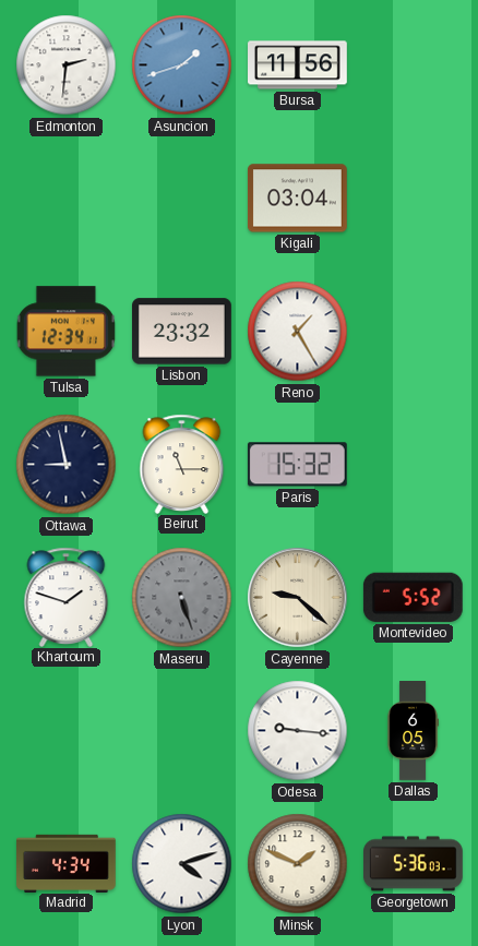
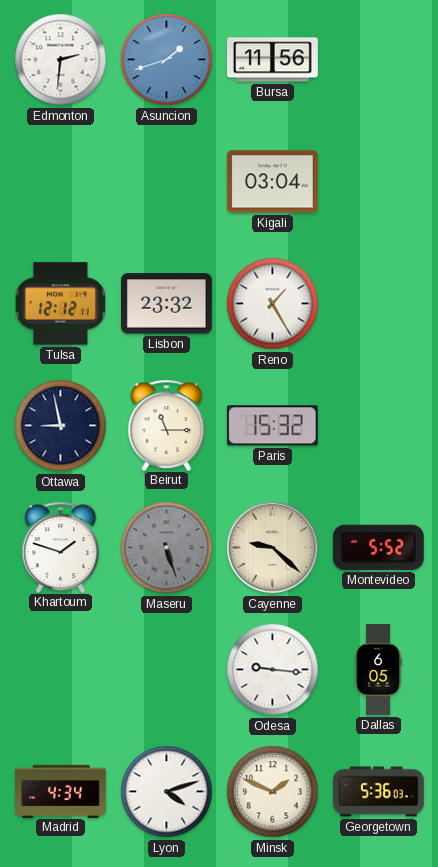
Tulsa: 12:34 -> 12:12 (60, 304)
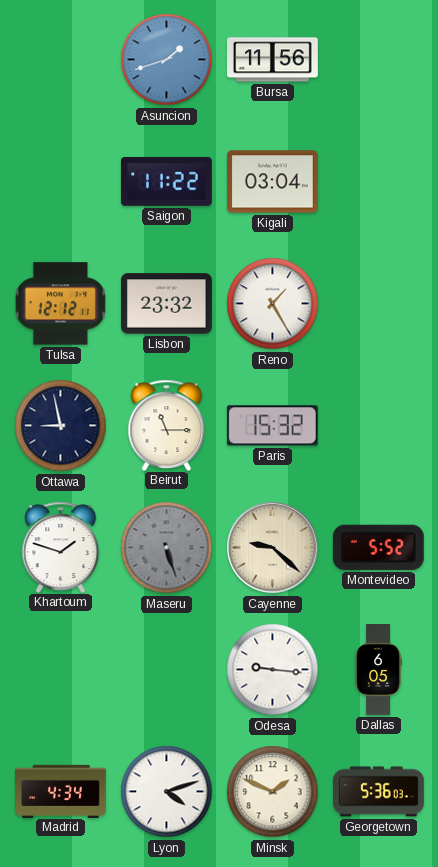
Edmonton: 2:31 -> none (61, 60)
Saigon: none -> 11:22 (167, 181)
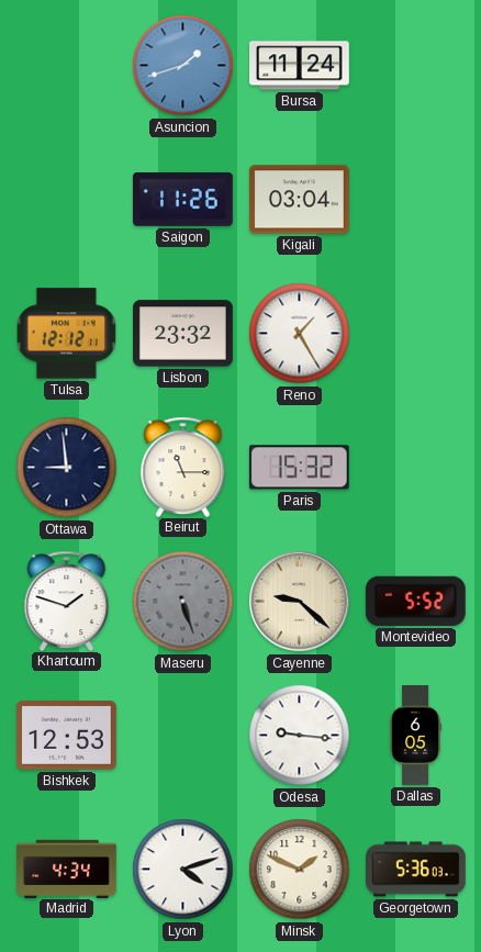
Bursa: 11:56 -> 11:24 (300, 66)
Saigon: 11:22 -> 11:26 (183, 199)
Ottawa: 8:58 -> 8:59 (67, 468)
Bishkek: none -> 12:53 (67, 736)
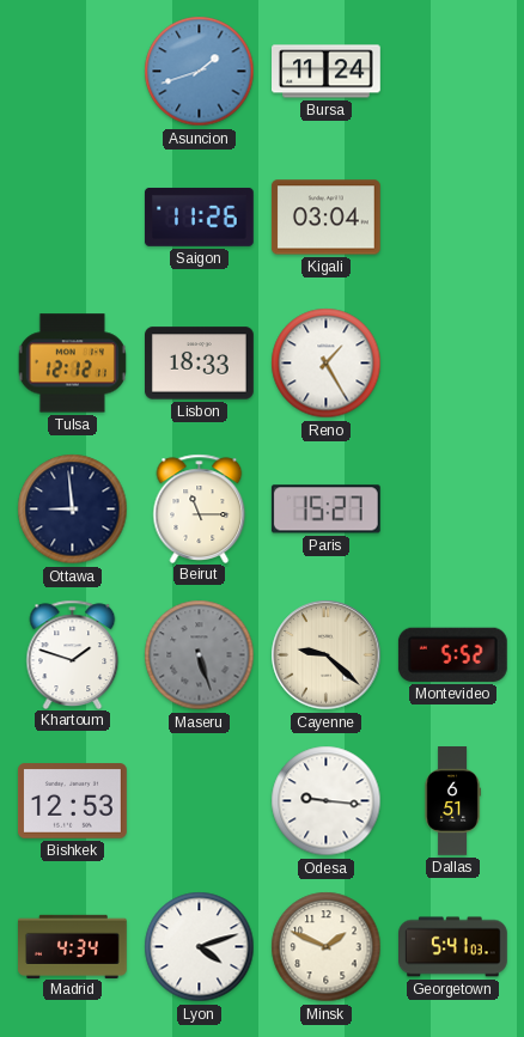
Lisbon: 23:32 -> 18:33 (200, 364)
Paris: 15:32 -> 15:27 (325, 510)
Dallas: 6:05 -> 6:51 (452, 801)
Georgetown: 5:36 -> 5:41 (453, 947)
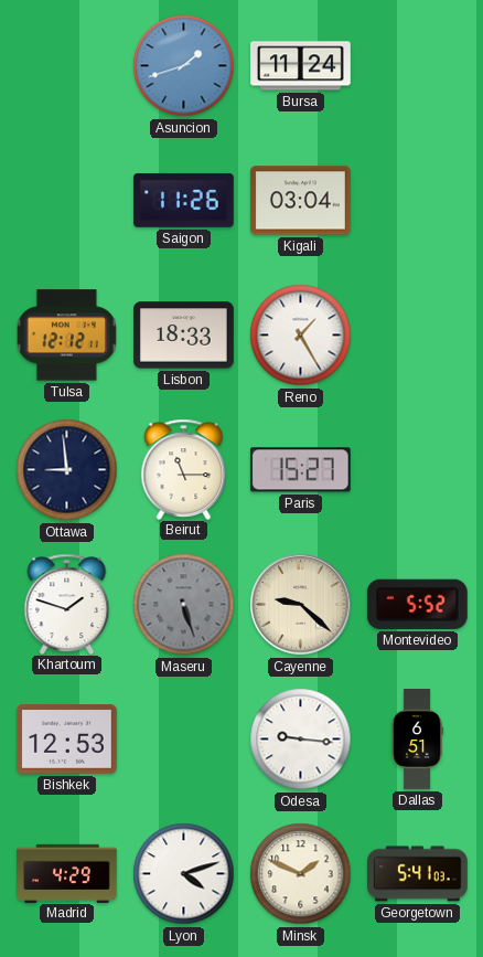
Madrid: 4:34 -> 4:29 (67, 873)
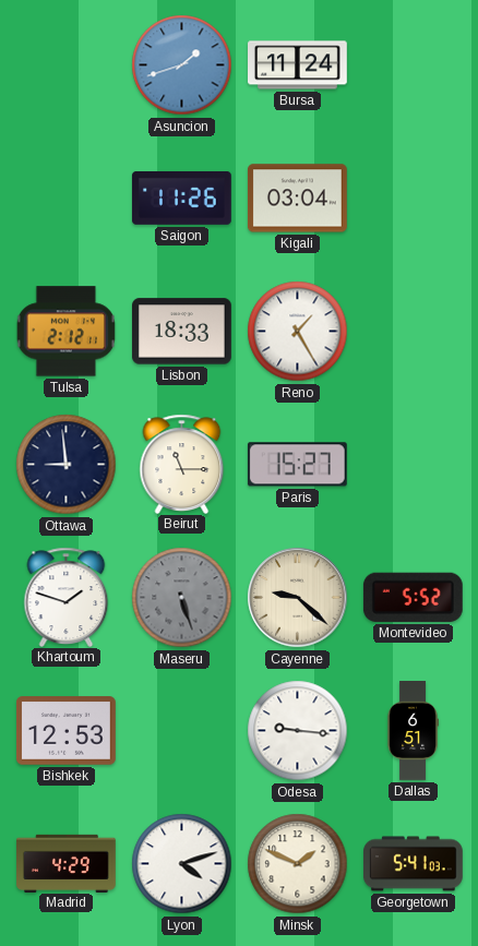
Tulsa: 12:12 -> 2:12 (65, 332)
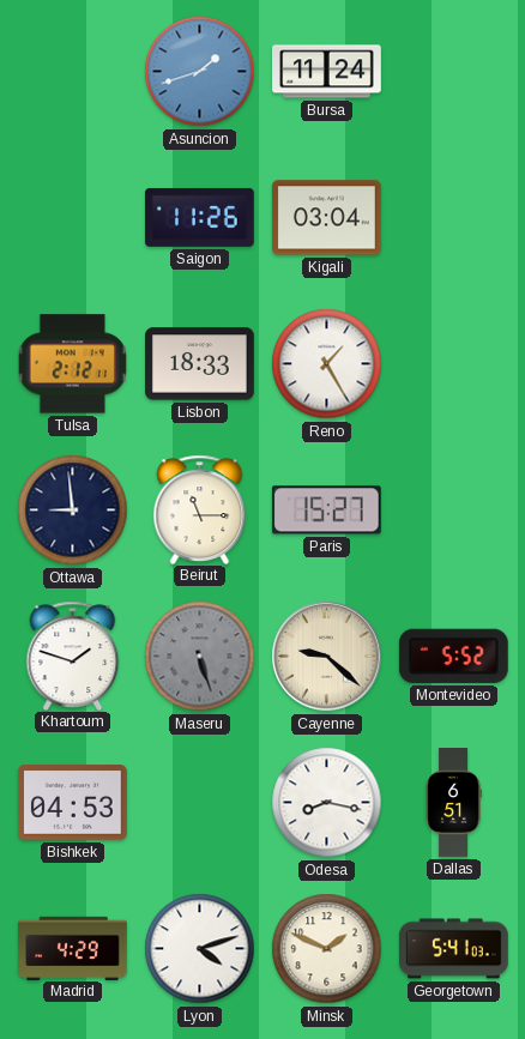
Bishkek: 12:53 -> 04:53 (73, 803)
Odesa: 9:16 -> 8:17 (327, 803)
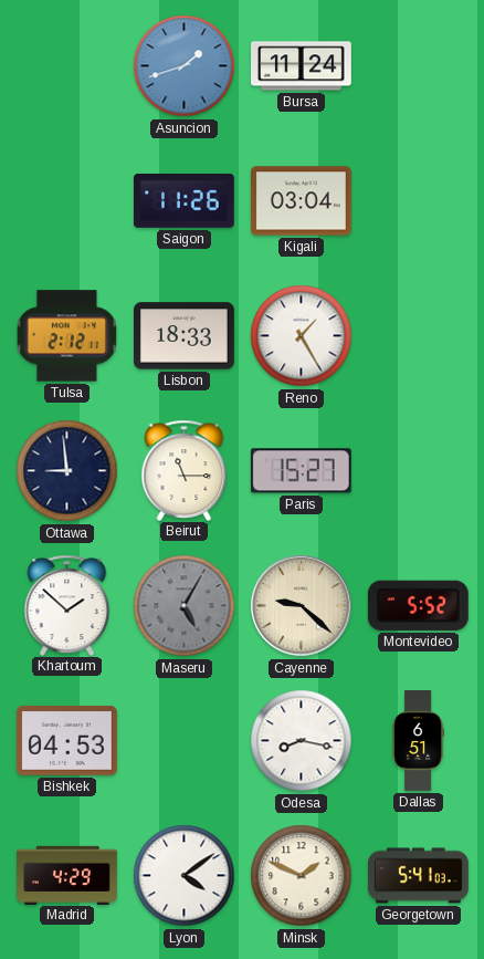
Khartoum: 1:48 -> 1:52 (67, 605)
Maseru: 5:27 -> 5:05 (185, 606)
Lyon: 4:12 -> 4:09 (185, 876)
